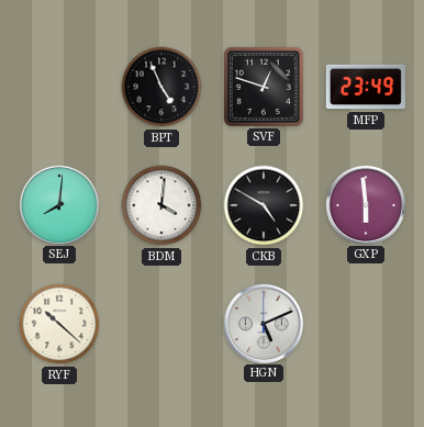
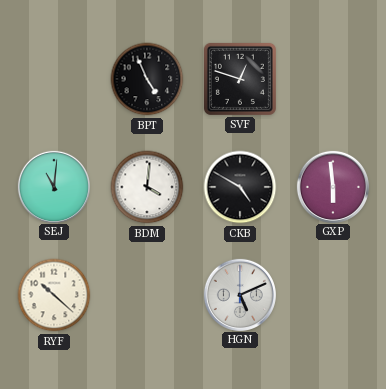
MFP: 23:49 -> none (366, 87)
SEJ: 8:01 -> 11:01 (53, 186)
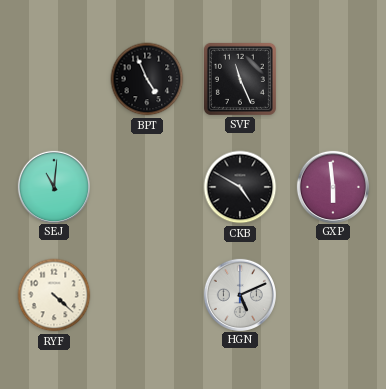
SVF: 12:48 -> 11:26 (240, 79)
BDM: 4:01 -> none (147, 187)
RYF: 10:22 -> 4:22 (54, 295)
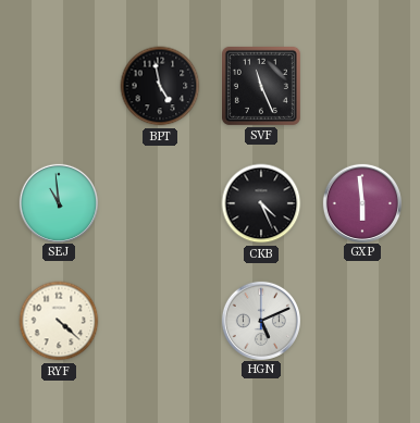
BPT: 4:56 -> 4:58 (160, 86)
SEJ: 11:01 -> 10:59 (58, 202)
CKB: 4:50 -> 4:26 (261, 203)
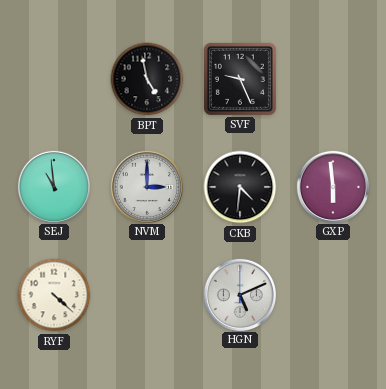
SVF: 11:26 -> 9:26 (240, 79)
NVM: none -> 3:00 (146, 186)
CKB: 4:26 -> 4:31 (240, 187)
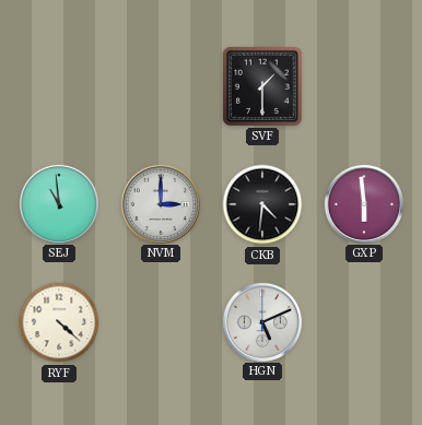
BPT: 4:58 -> none (147, 79)
SVF: 9:26 -> 1:30 (262, 86)
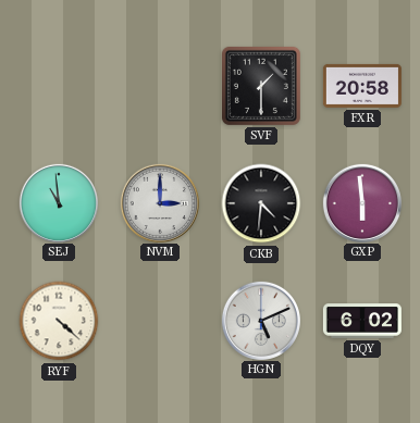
FXR: none -> 20:58 (362, 86)
DQY: none -> 6:02 (362, 321)
